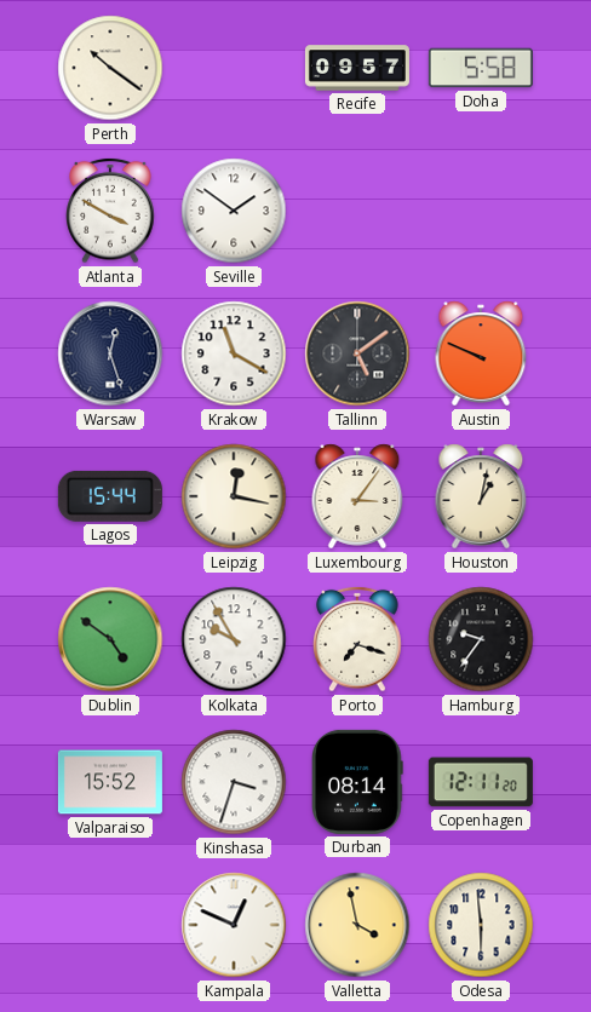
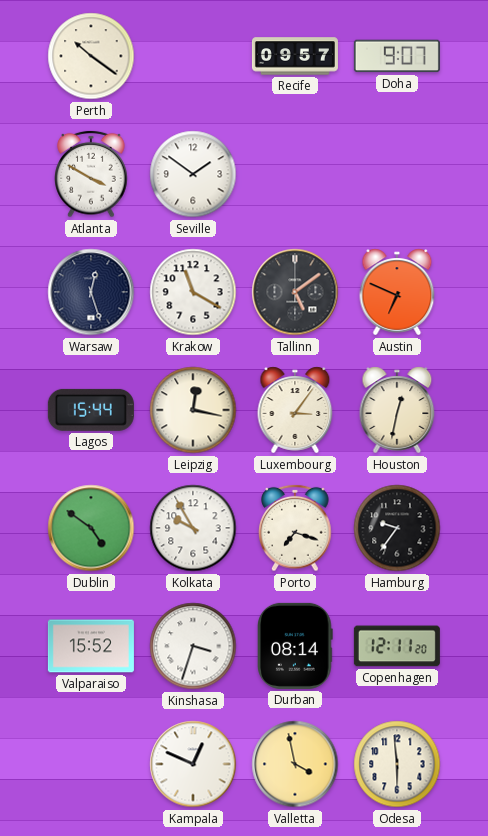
Doha: 5:58 -> 9:07 (397, 56)
Austin: 9:49 -> 6:49 (397, 292)
Houston: 1:02 -> 12:32 (397, 410)
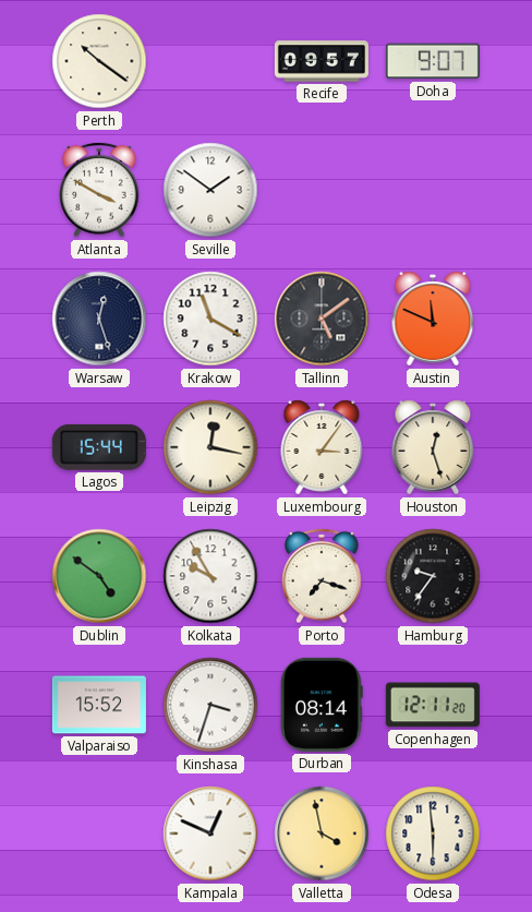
Austin: 6:49 -> 11:49 (433, 319)
Houston: 12:32 -> 12:27 (433, 447)
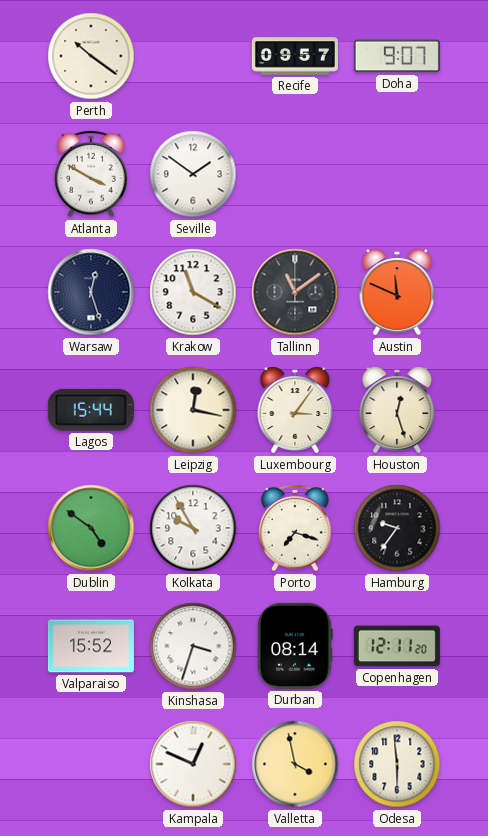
Tallinn: 5:09 -> 11:09 (295, 292)
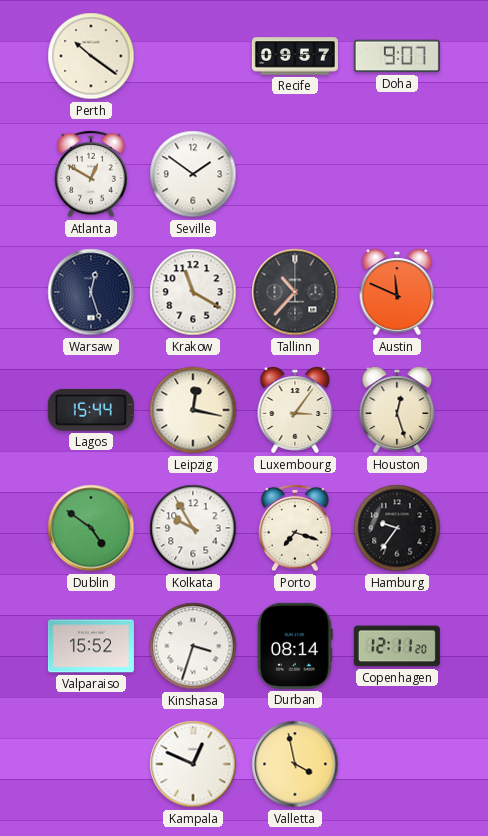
Atlanta: 3:50 -> 12:50 (91, 174)
Tallinn: 11:09 -> 10:37 (295, 292)
Odesa: 5:59 -> none (397, 764)
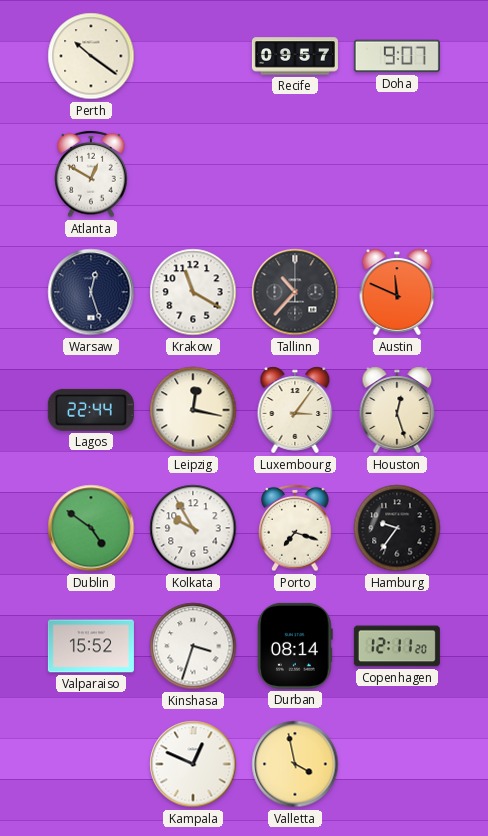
Seville: 1:51 -> none (193, 174)
Lagos: 15:44 -> 22:44 (91, 410)
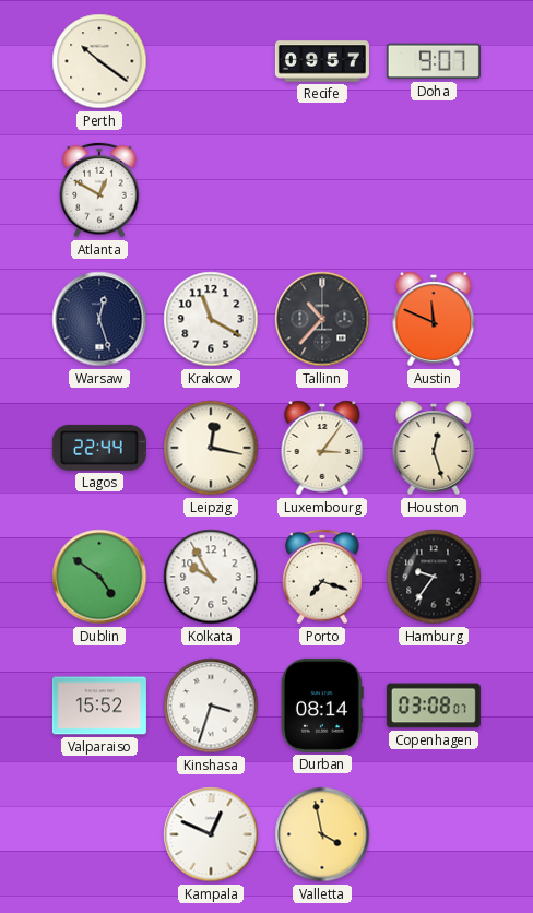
Copenhagen: 12:11 -> 03:08 (434, 705)
